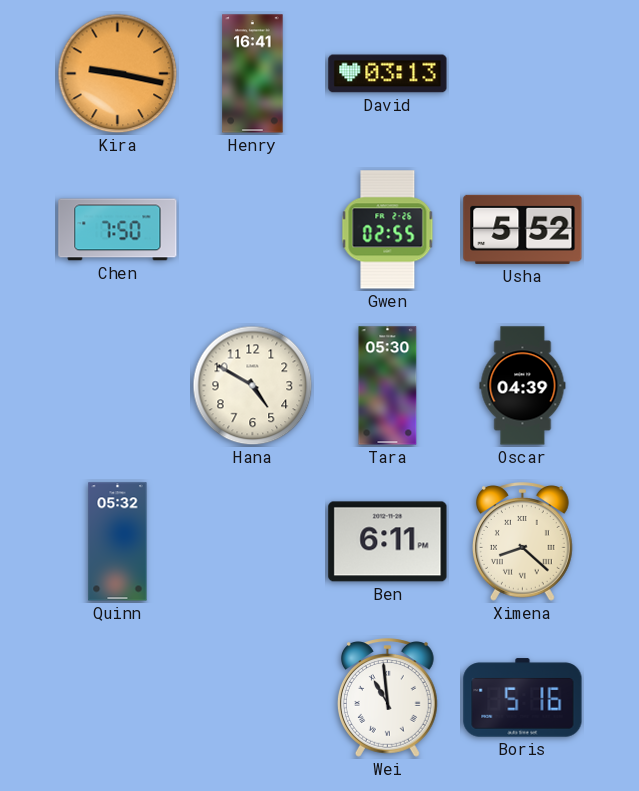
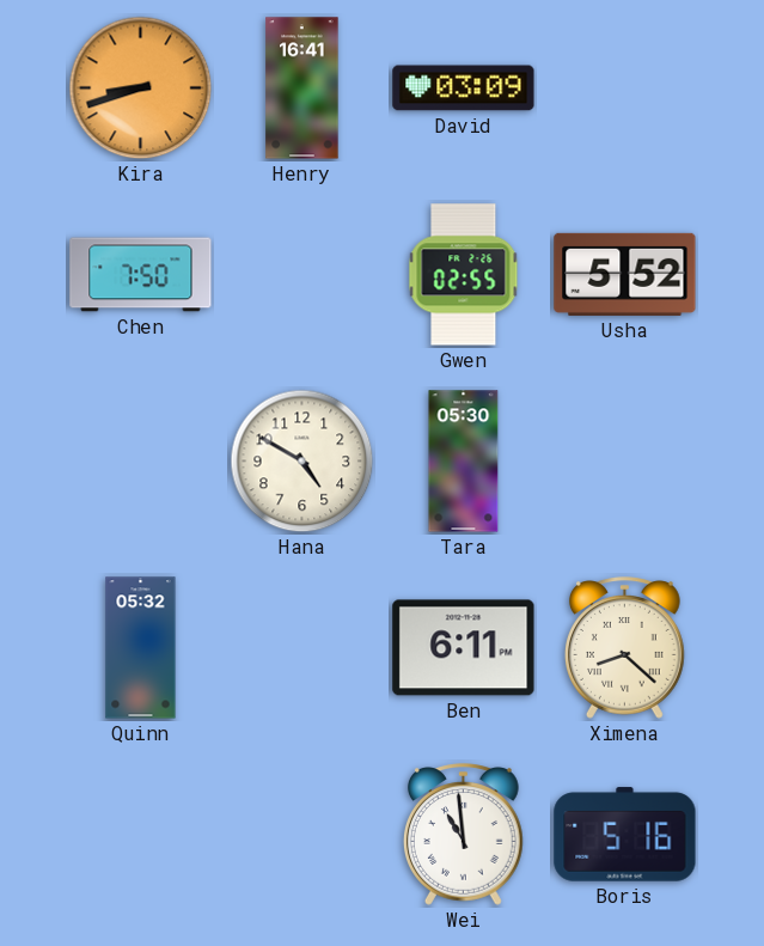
Kira: 9:17 -> 8:42 (141, 89)
David: 03:13 -> 03:09 (464, 89)
Oscar: 04:39 -> none (523, 386)
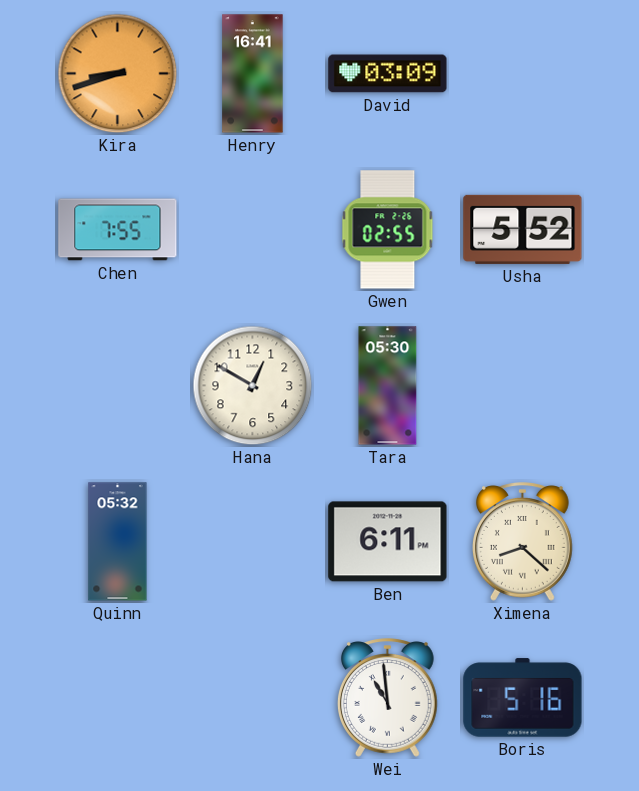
Chen: 7:50 -> 7:55 (118, 230)
Hana: 4:50 -> 12:50 (253, 386)
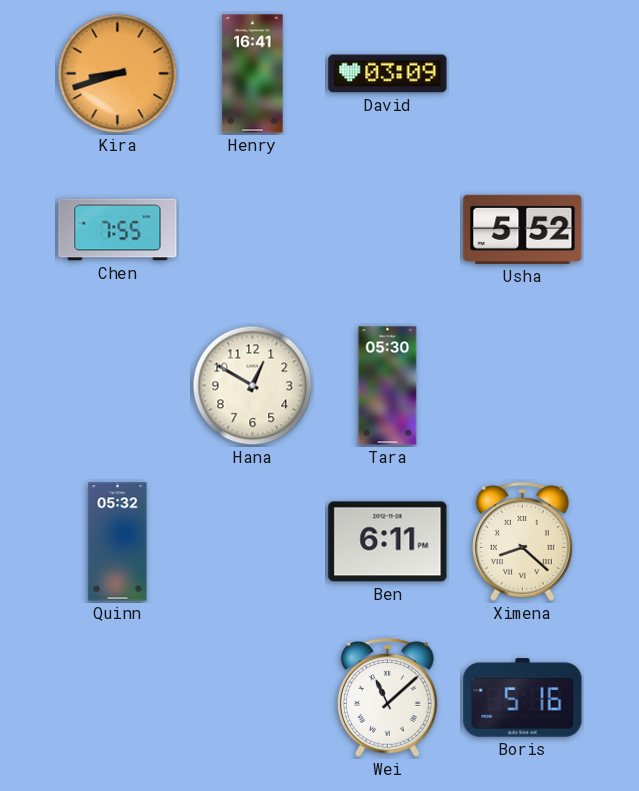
Gwen: 02:55 -> none (388, 230)
Wei: 10:59 -> 11:08 (387, 698)
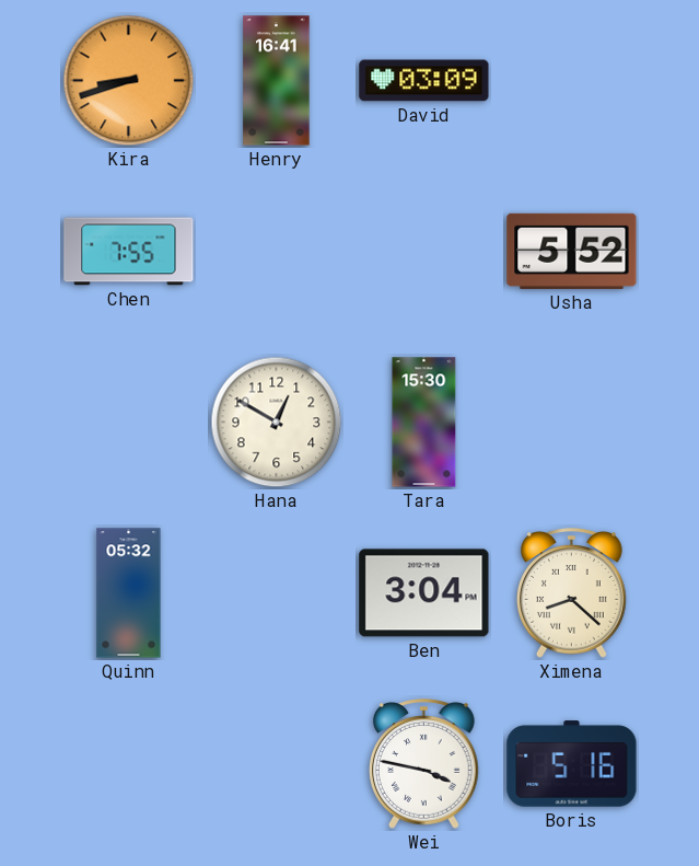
Tara: 05:30 -> 15:30 (424, 423)
Ben: 6:11 -> 3:04 (424, 593)
Wei: 11:08 -> 3:47 (423, 764)
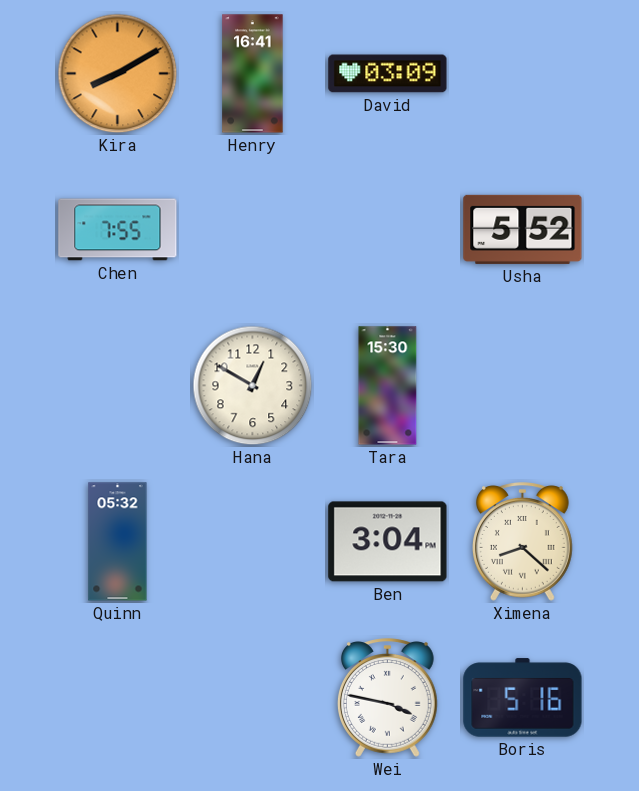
Kira: 8:42 -> 8:10 (118, 74)
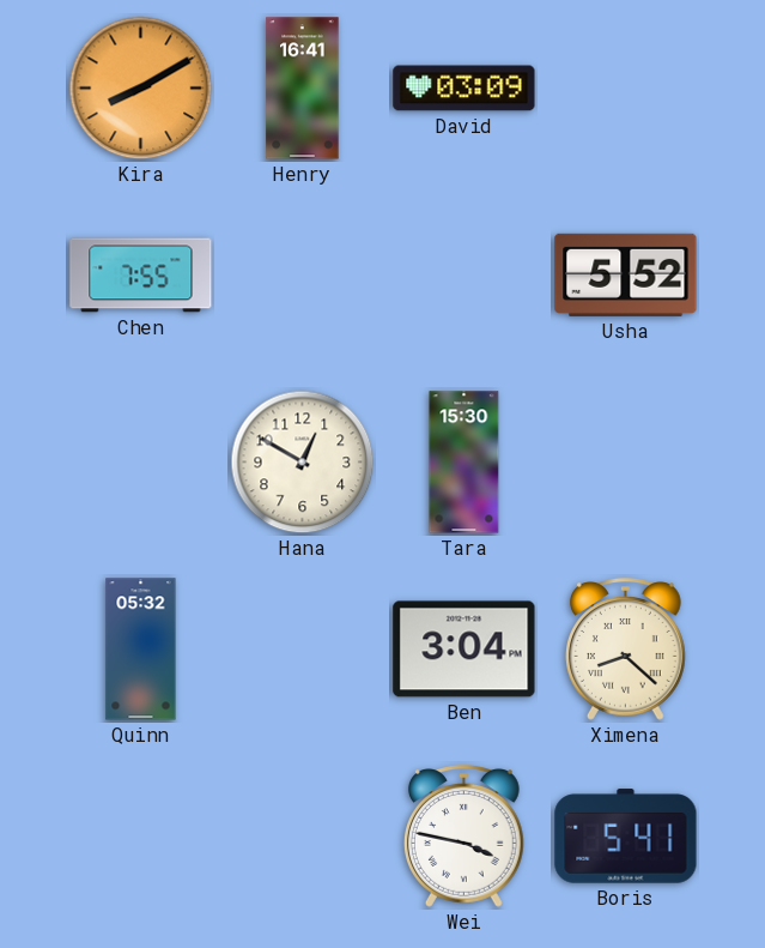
Boris: 5:16 -> 5:41 (626, 837)
